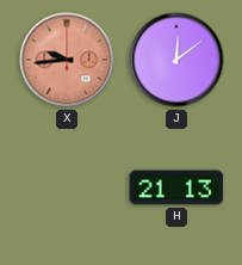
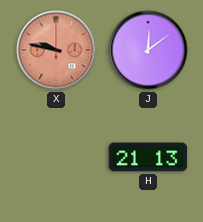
X: 9:44 -> 9:47 (56, 50)
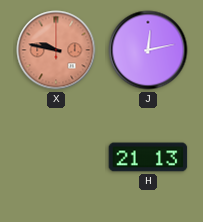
J: 12:09 -> 12:13 (148, 50)
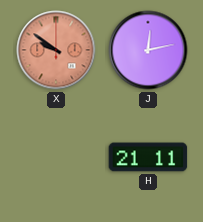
X: 9:47 -> 9:51 (56, 50)
H: 21:13 -> 21:11 (148, 157)
